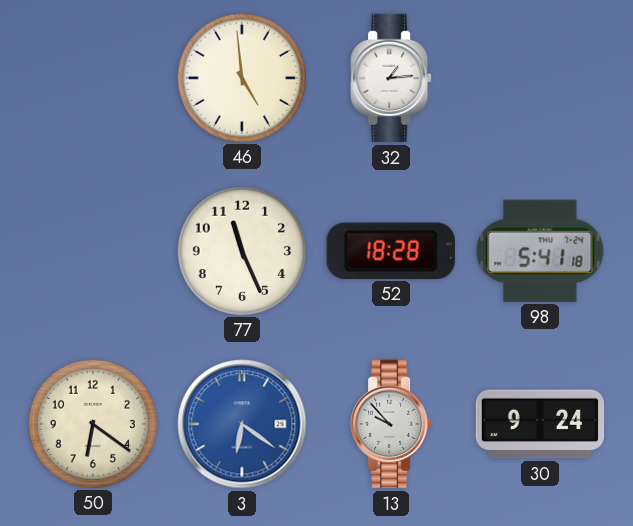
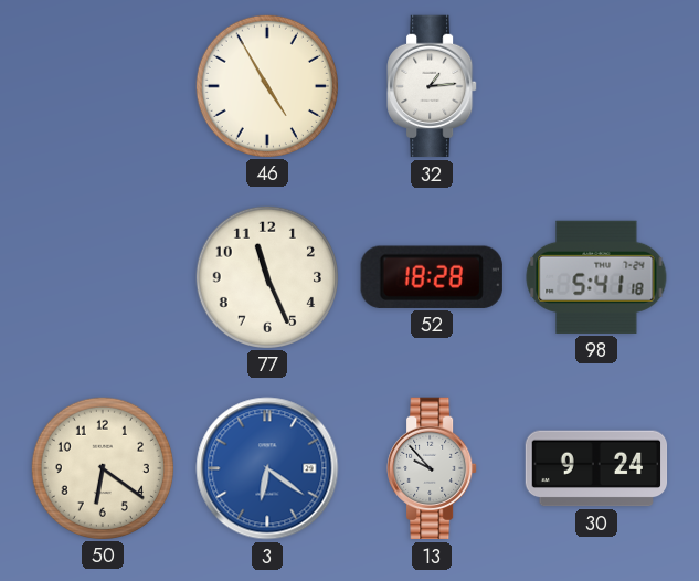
46: 4:59 -> 4:55 (266, 85)
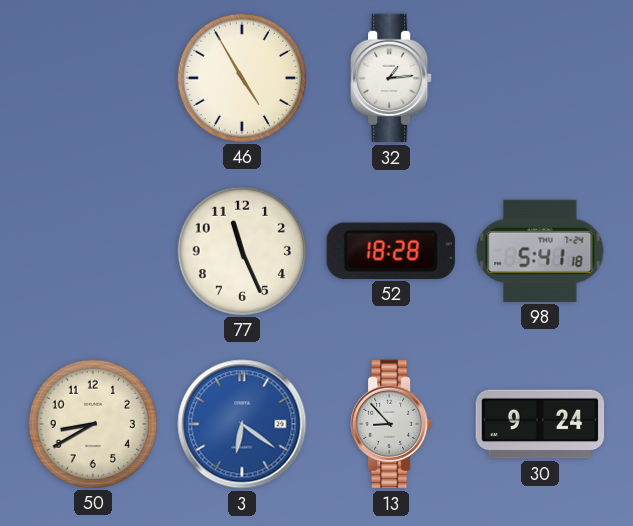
50: 6:21 -> 8:40 (92, 423)
13: 9:53 -> 8:53 (391, 424)
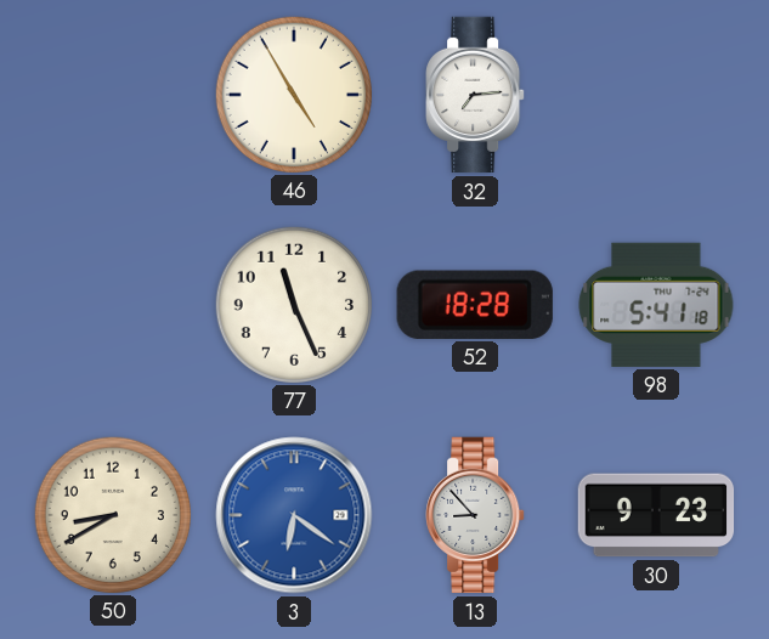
32: 1:14 -> 7:14 (475, 95)
30: 9:24 -> 9:23 (656, 515)
